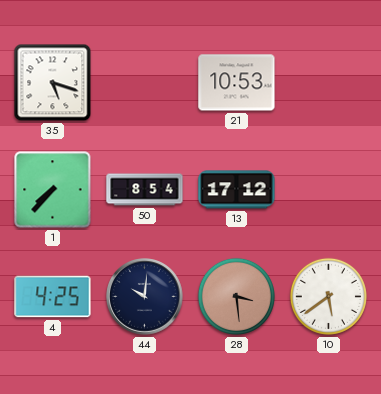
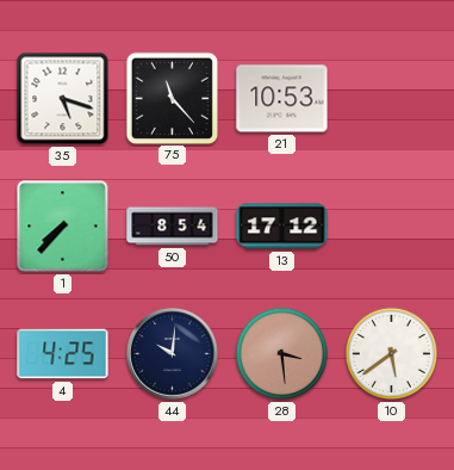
75: none -> 11:23 (172, 98)
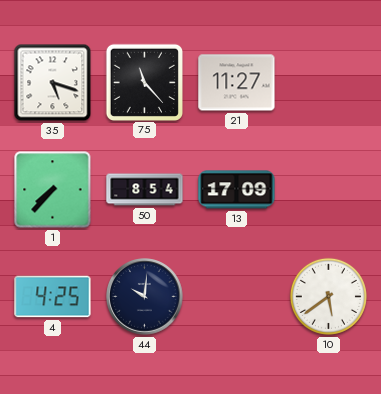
21: 10:53 -> 11:27 (237, 83)
13: 17:12 -> 17:09 (237, 190)
28: 3:29 -> none (281, 353)
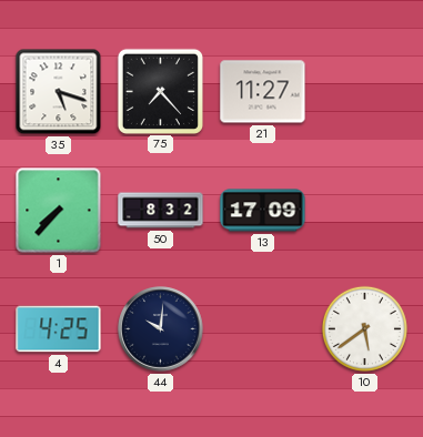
75: 11:23 -> 7:23 (160, 91)
50: 8:54 -> 8:32 (161, 211)
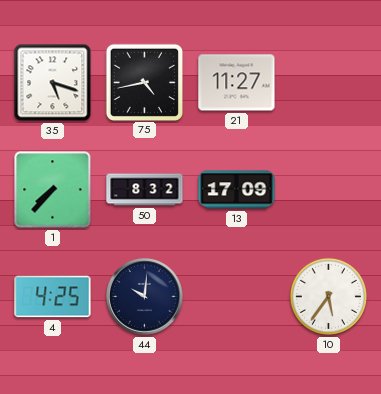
75: 7:23 -> 4:43 (144, 82)
10: 5:39 -> 5:36 (328, 296)
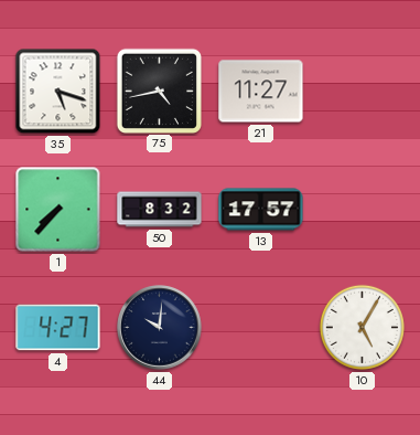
13: 17:09 -> 17:57 (261, 210)
4: 4:25 -> 4:27 (58, 328)
10: 5:36 -> 5:05 (362, 327)
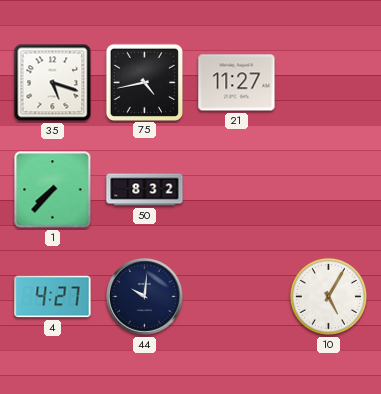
13: 17:57 -> none (261, 210)
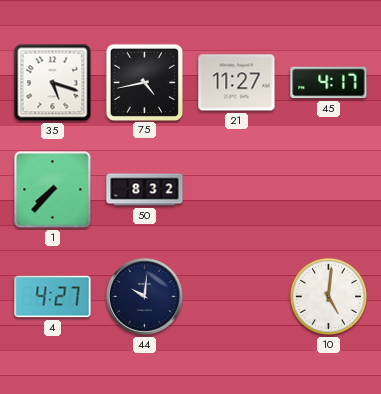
45: none -> 4:17 (329, 83)
10: 5:05 -> 5:01 (328, 296)
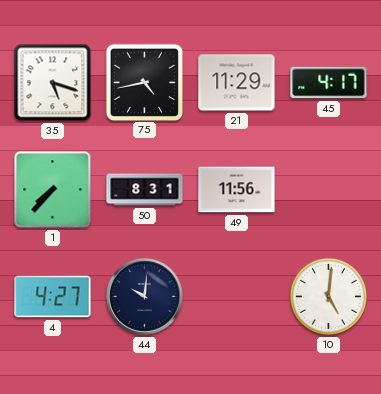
21: 11:27 -> 11:29 (237, 83)
50: 8:32 -> 8:31 (145, 190)
49: none -> 11:56 (237, 190)
